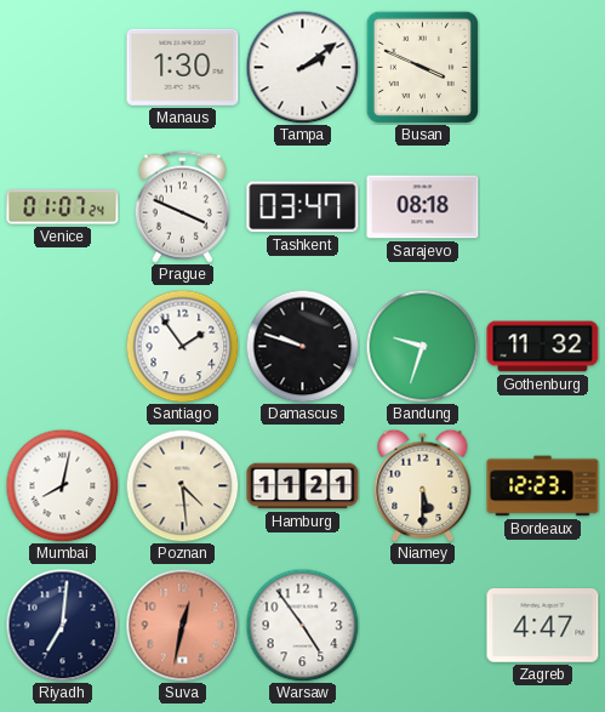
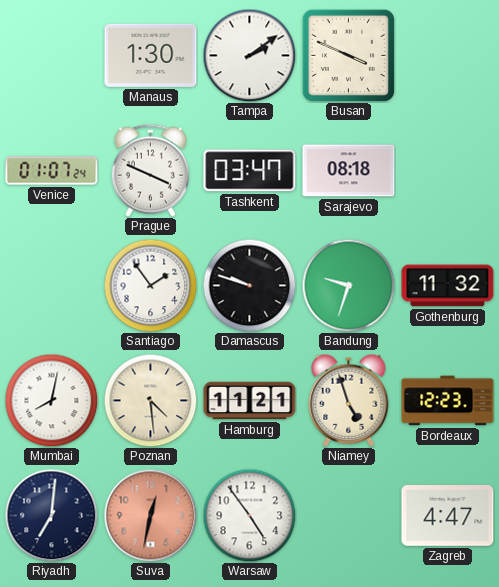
Niamey: 5:30 -> 4:57 (349, 400)
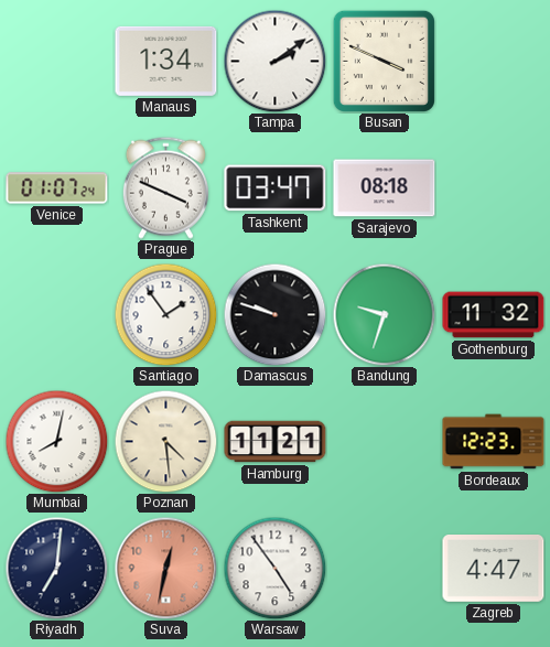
Manaus: 1:30 -> 1:34 (166, 61)
Niamey: 4:57 -> none (349, 400)
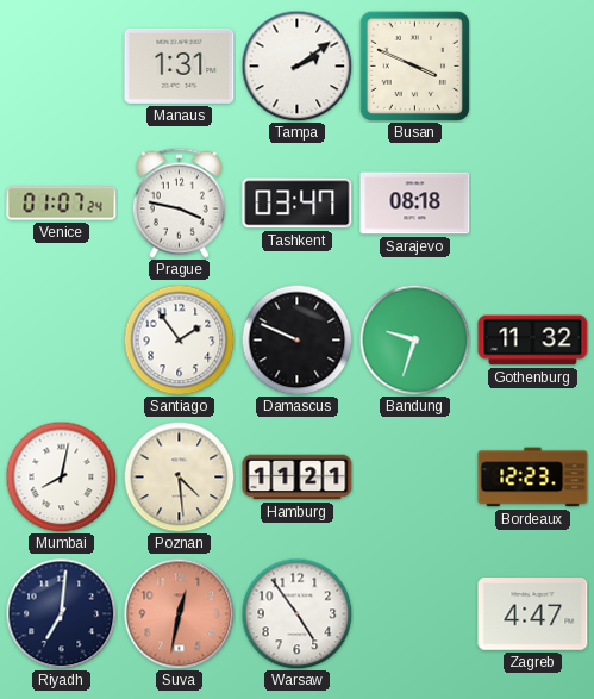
Manaus: 1:34 -> 1:31 (180, 65)
Prague: 3:49 -> 3:47 (179, 202)
Damascus: 9:48 -> 9:49 (296, 339)
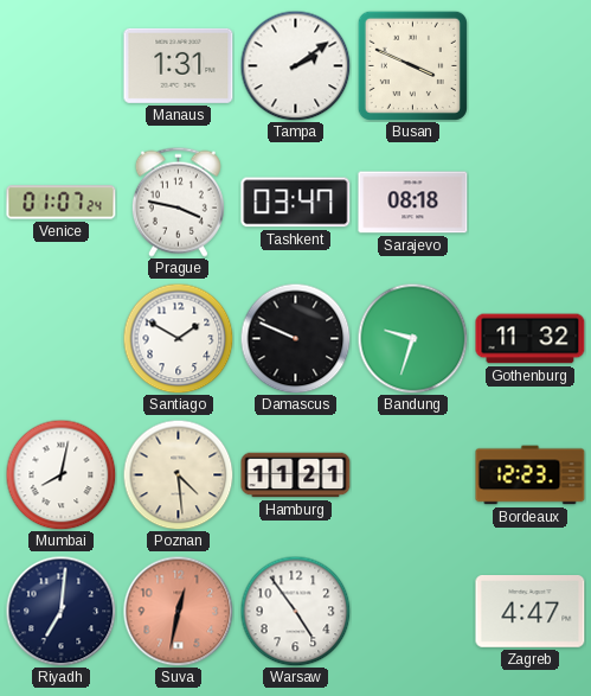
Santiago: 1:54 -> 1:50 (178, 338)
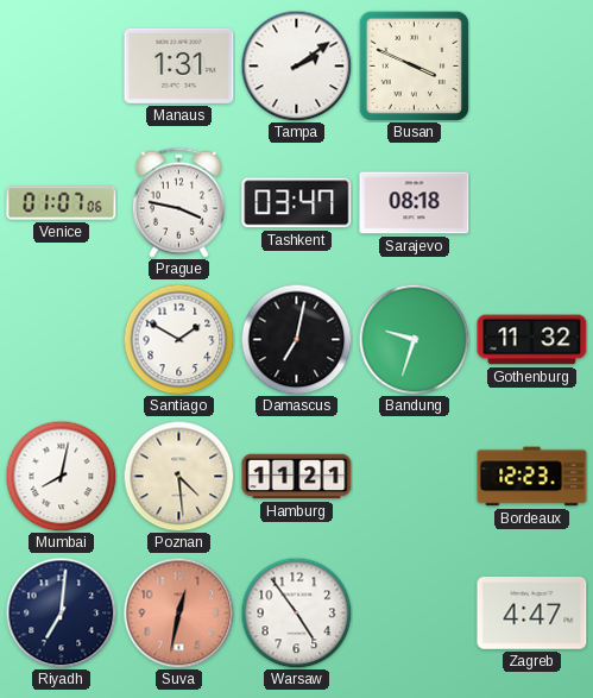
Venice: 01:07:24 -> 01:07:06 (62, 203)
Damascus: 9:49 -> 7:02 (296, 339)
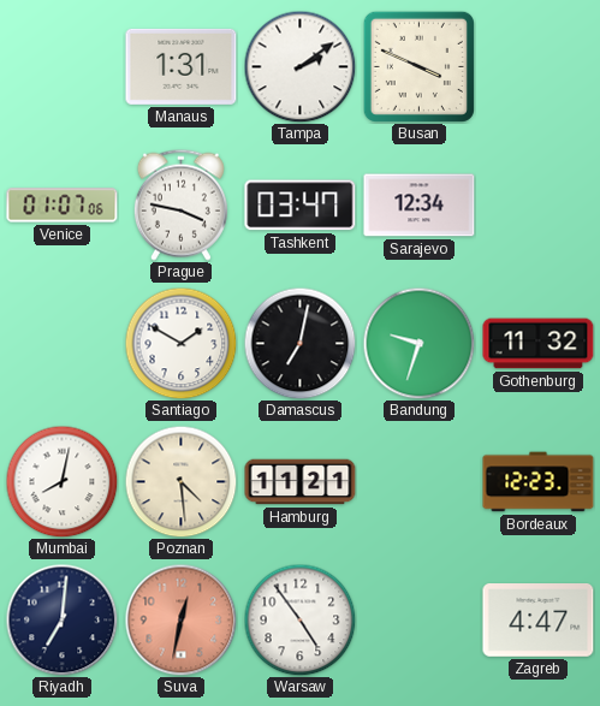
Sarajevo: 08:18 -> 12:34 (420, 206)
